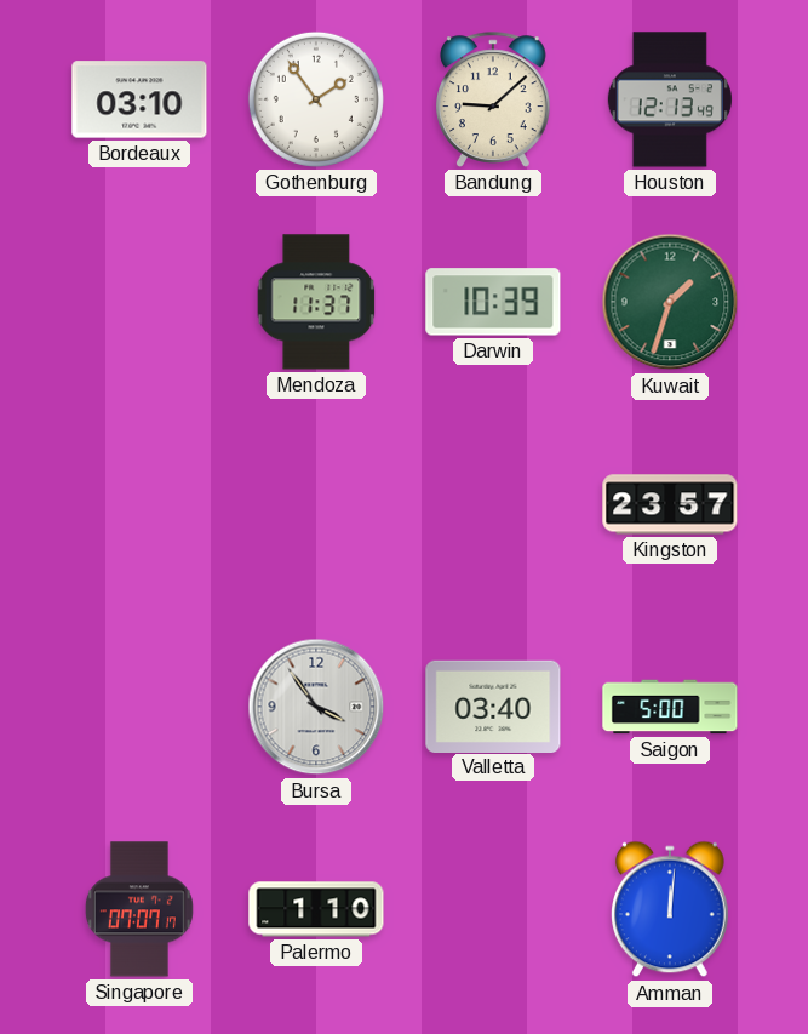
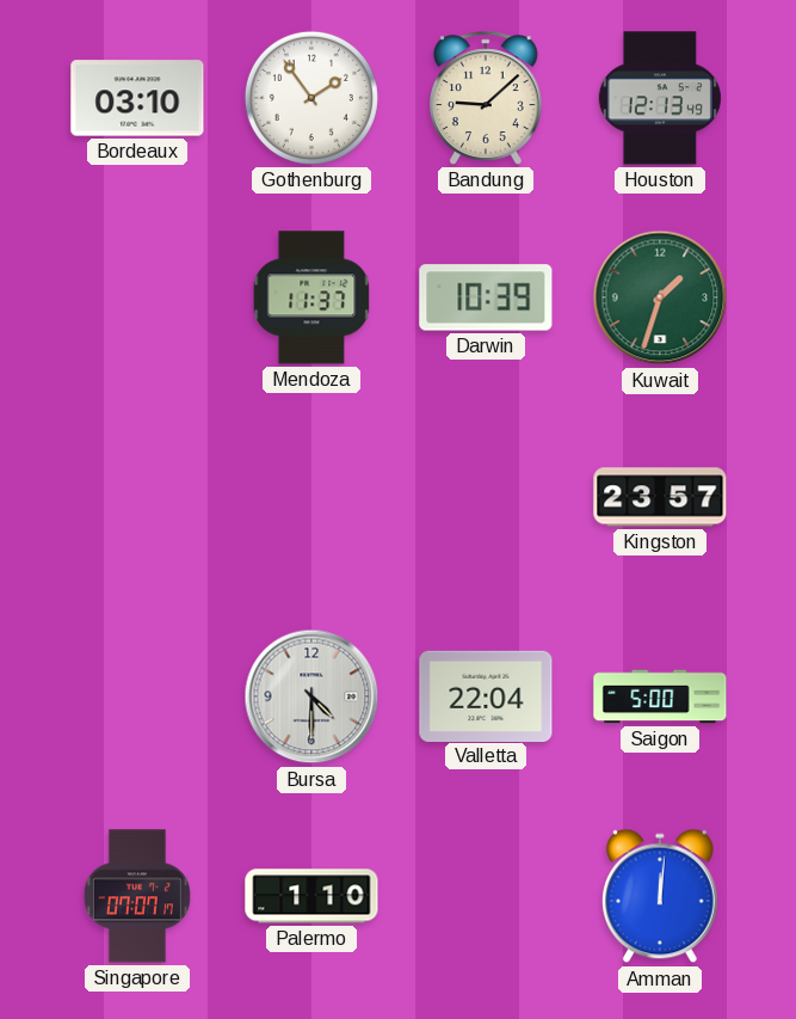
Bursa: 3:54 -> 4:30 (311, 696)
Valletta: 03:40 -> 22:04 (486, 695)
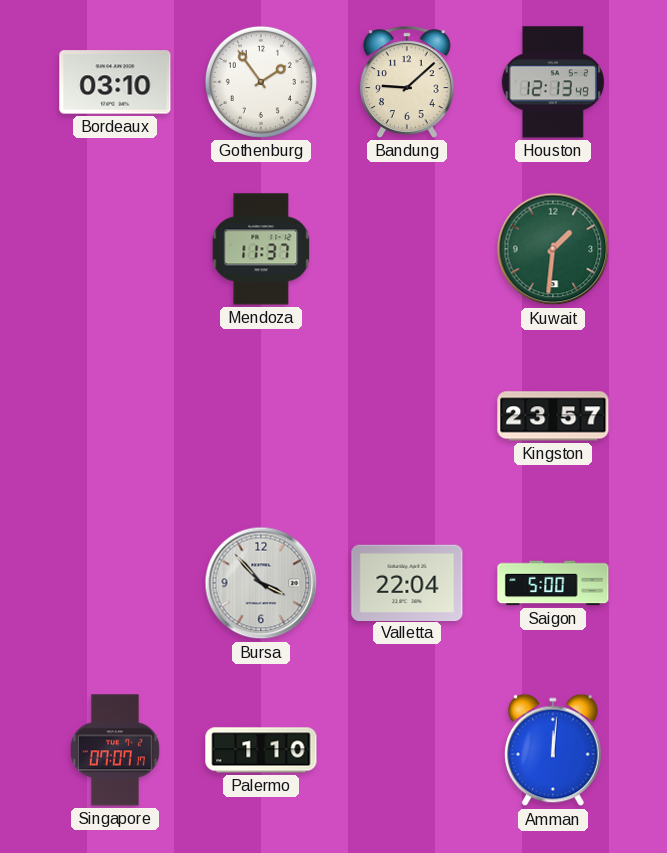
Darwin: 10:39 -> none (486, 297)
Kuwait: 1:33 -> 1:31 (553, 249)
Bursa: 4:30 -> 3:53 (261, 583)
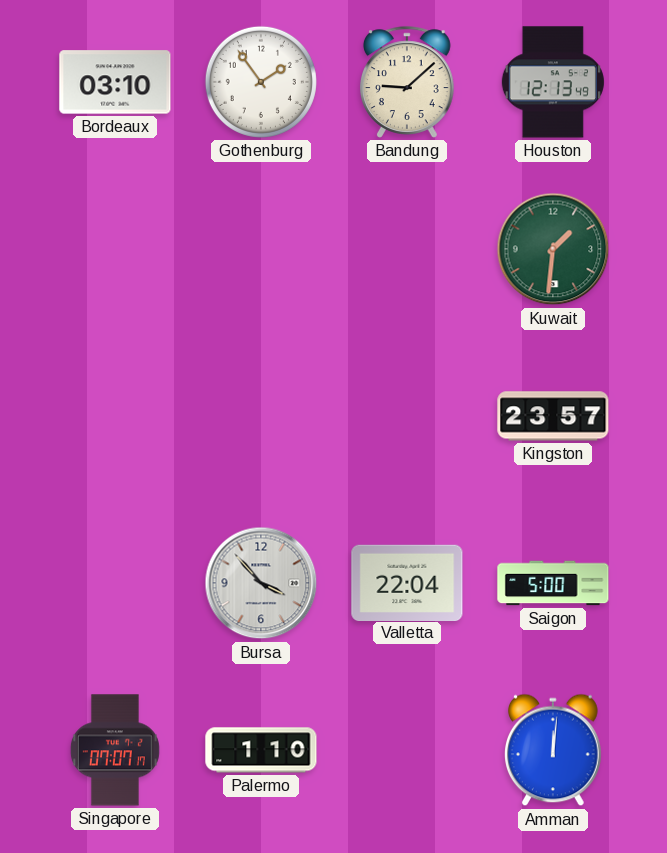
Mendoza: 11:37 -> none (261, 249)
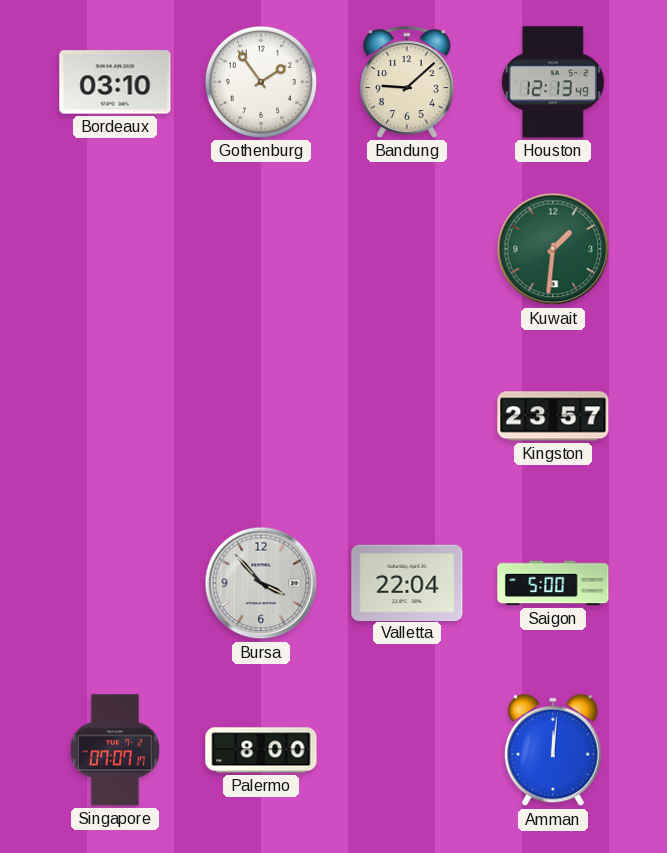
Palermo: 1:10 -> 8:00 (261, 750)
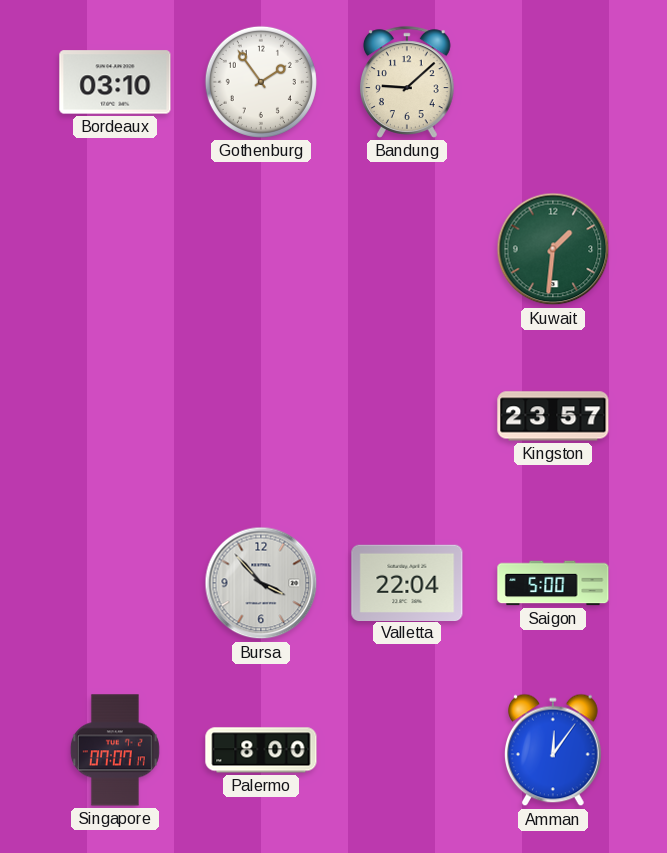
Houston: 12:13 -> none (553, 82)
Amman: 12:01 -> 12:06 (554, 750)
